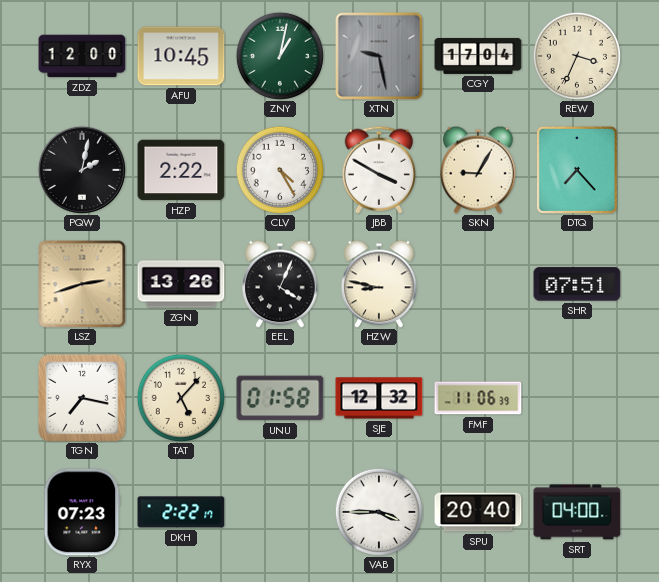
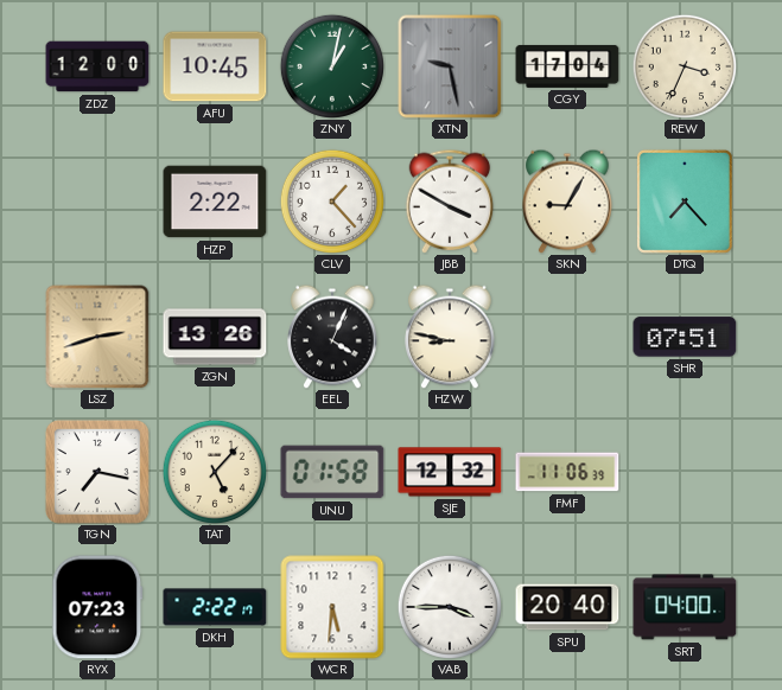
PQW: 2:02 -> none (82, 170)
CLV: 4:25 -> 1:23 (332, 202)
WCR: none -> 5:31 (332, 607)
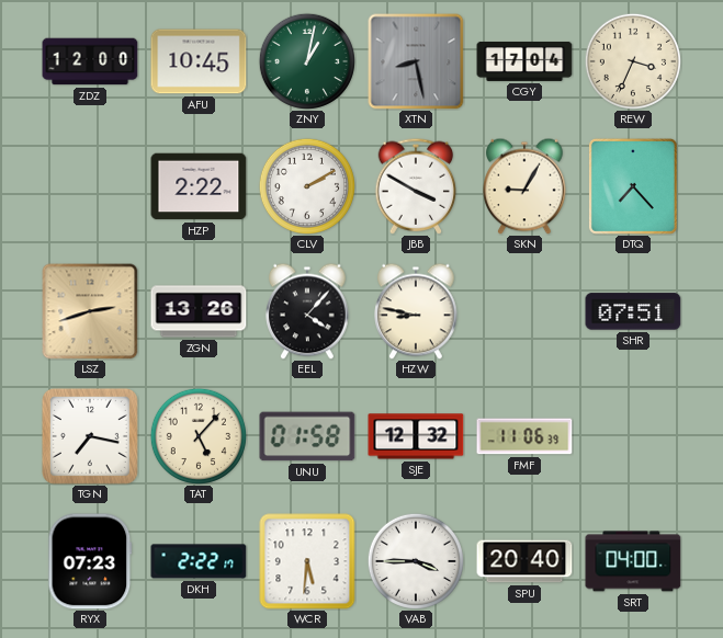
XTN: 9:28 -> 8:28 (416, 61)
CLV: 1:23 -> 2:10 (307, 186)
EEL: 4:04 -> 4:07 (307, 311)
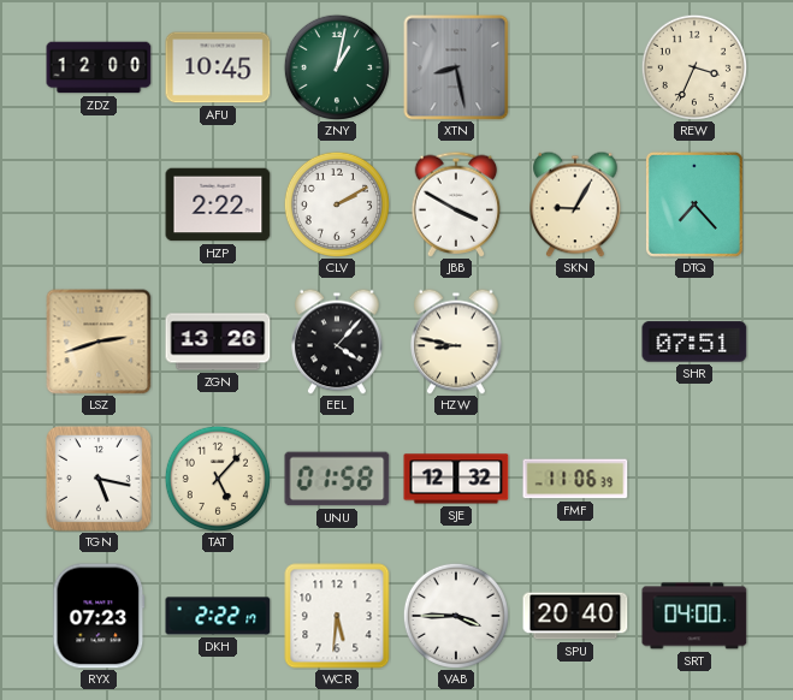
CGY: 17:04 -> none (524, 61)
TGN: 7:17 -> 5:17 (99, 479)
